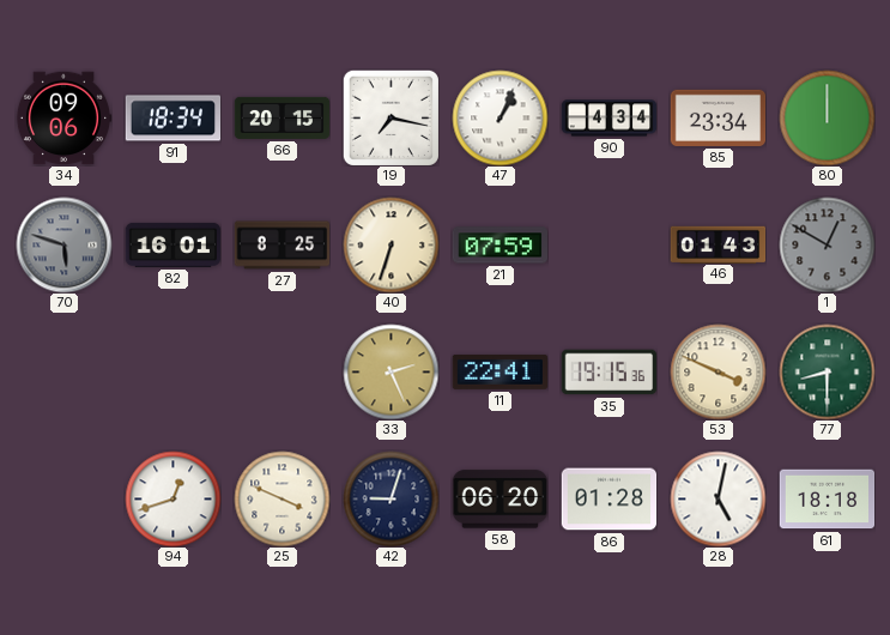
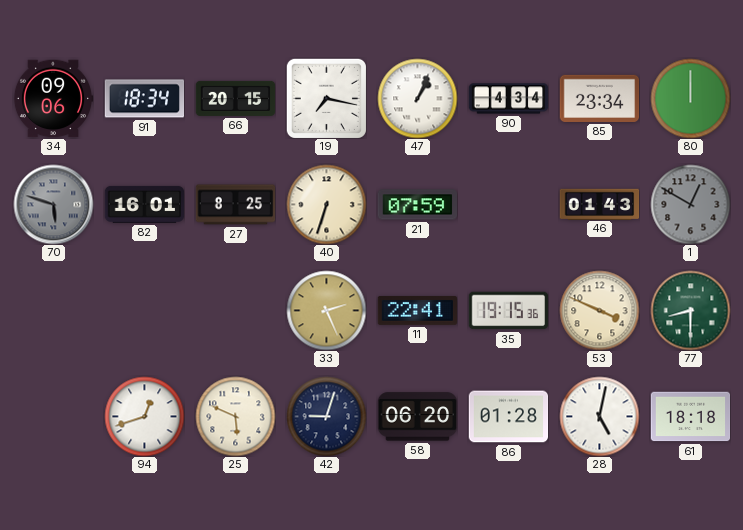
25: 3:49 -> 5:49 (235, 416)
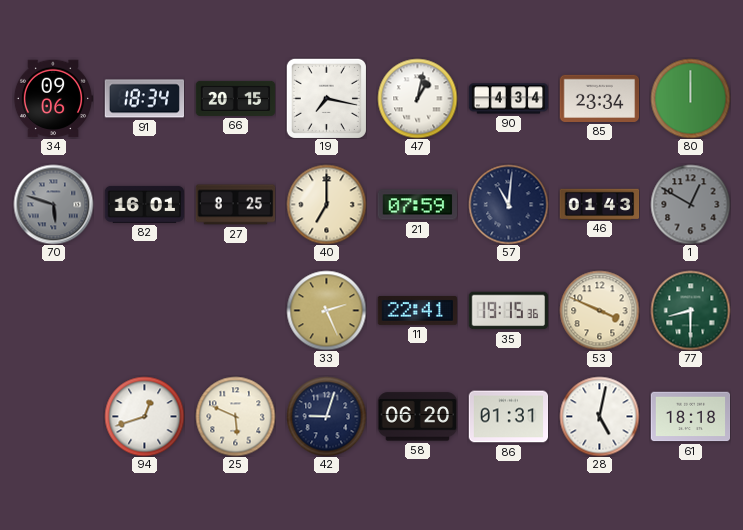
47: 1:04 -> 1:02 (417, 98)
40: 6:33 -> 7:00 (326, 204)
57: none -> 11:01 (508, 204)
86: 01:28 -> 01:31 (508, 417)
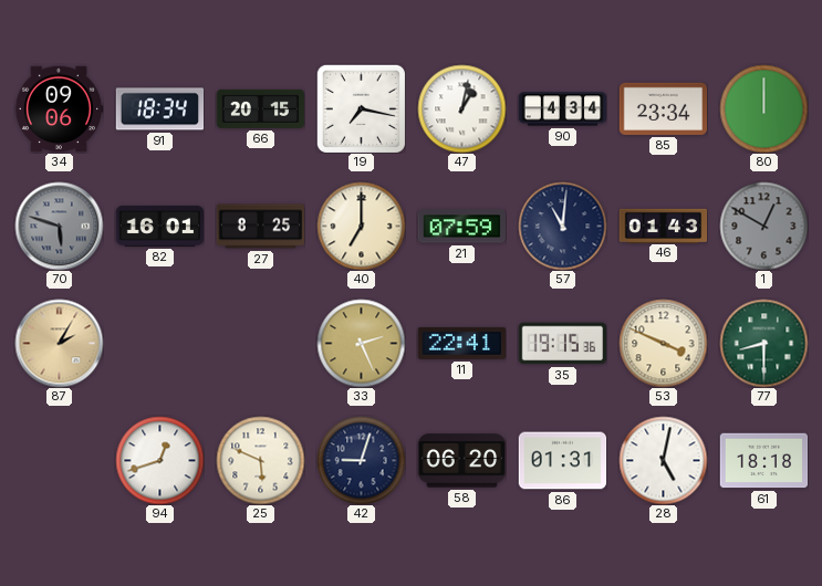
87: none -> 2:05 (59, 343)
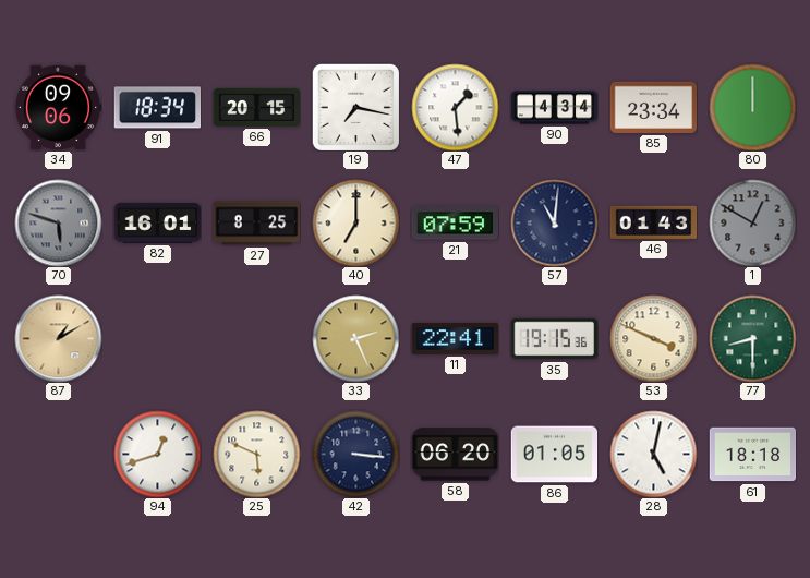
47: 1:02 -> 1:29 (455, 107)
87: 2:05 -> 1:10 (58, 338)
42: 9:03 -> 3:16 (355, 454)
86: 01:31 -> 01:05 (554, 455)
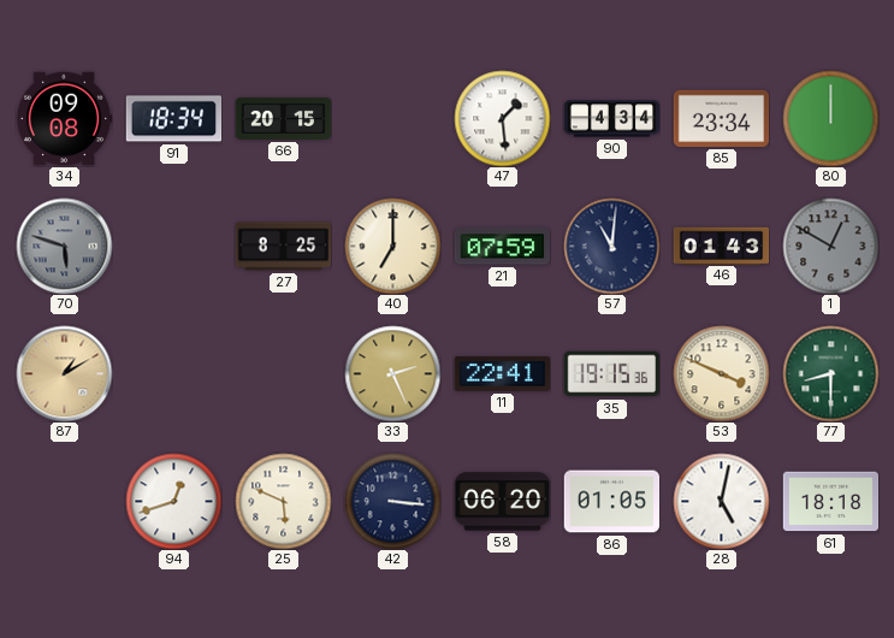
34: 09:06 -> 09:08 (64, 119)
19: 7:17 -> none (355, 107)
82: 16:01 -> none (157, 222)
